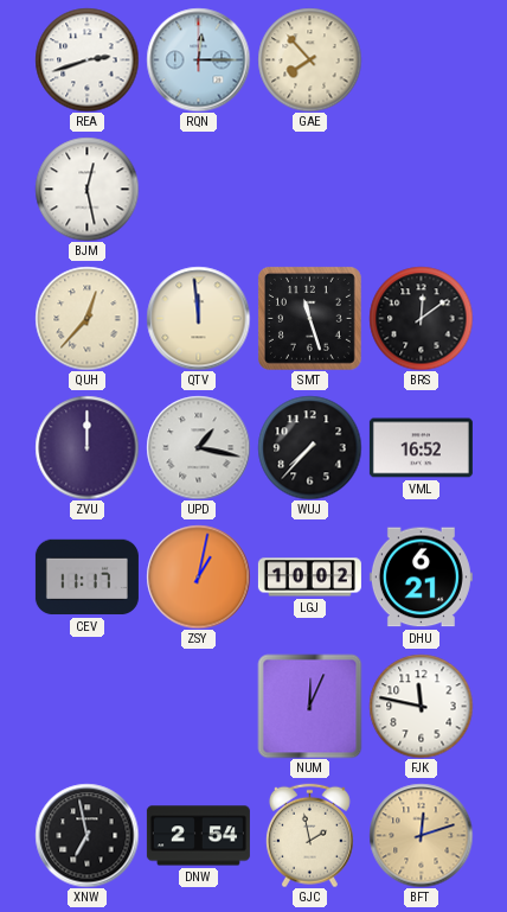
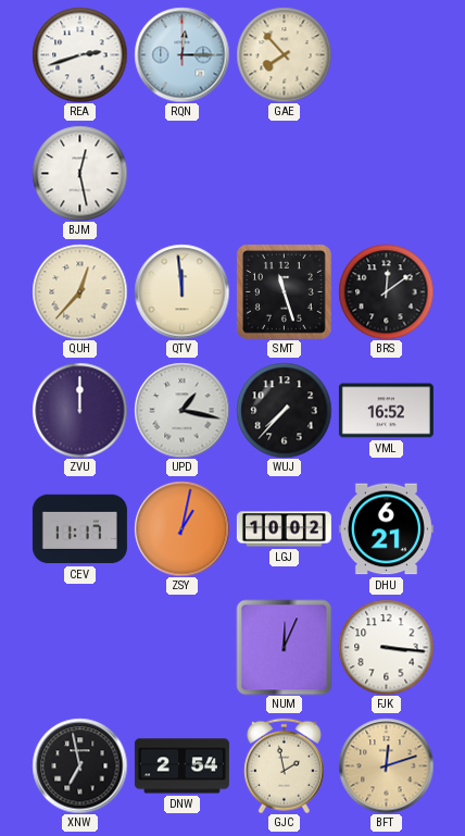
FJK: 11:47 -> 3:16 (386, 647)
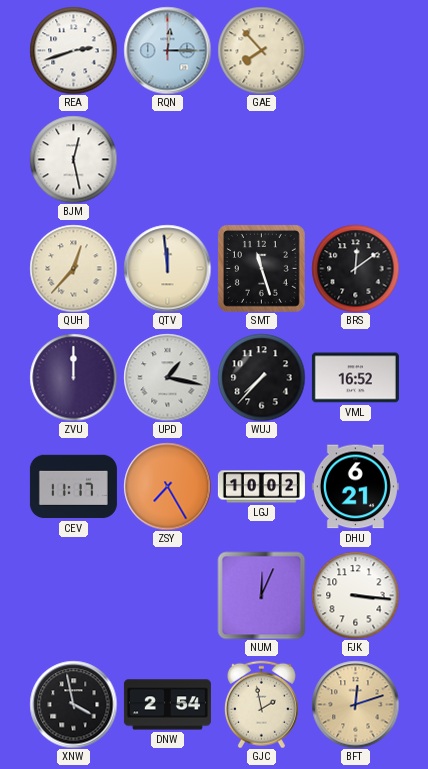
ZSY: 1:02 -> 7:25 (167, 486)
XNW: 6:58 -> 3:58 (73, 704)
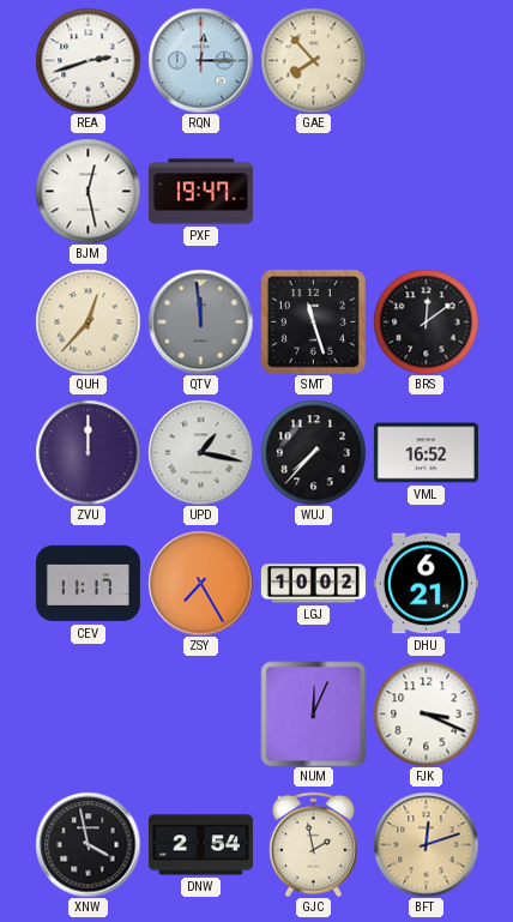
PXF: none -> 19:47 (200, 192)
QTV dial: cream -> grey (200, 321)
FJK: 3:16 -> 3:19 (426, 713)
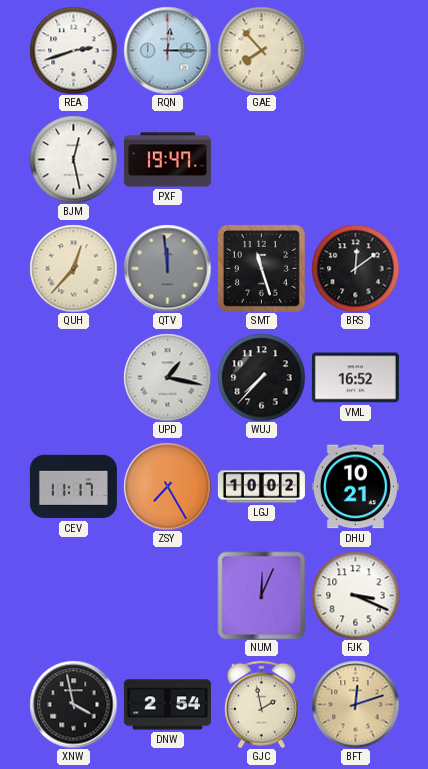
ZVU: 12:00 -> none (87, 452)
DHU: 6:21 -> 10:21 (355, 487)
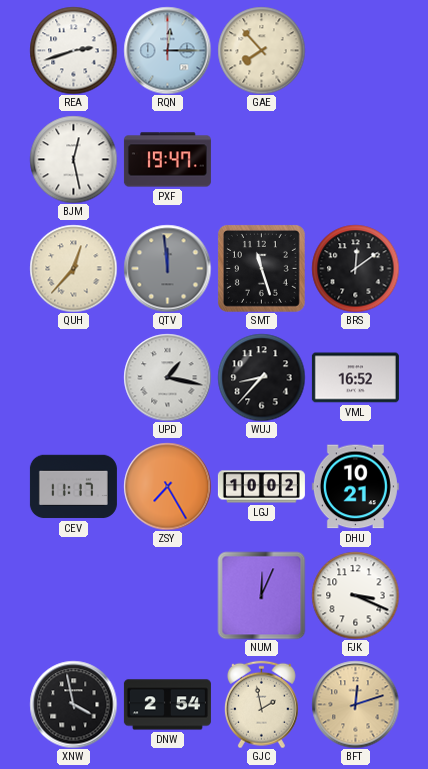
WUJ: 7:37 -> 8:37 (261, 377)
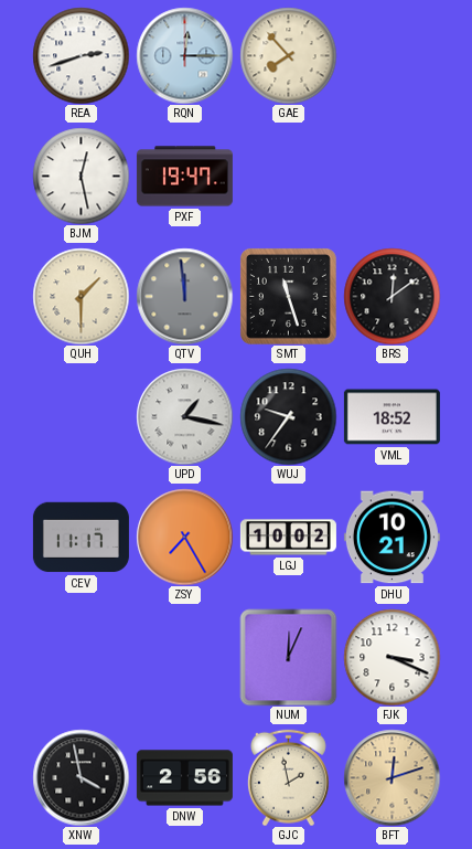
QUH: 12:37 -> 1:30 (81, 296)
WUJ: 8:37 -> 9:36 (288, 416)
VML: 16:52 -> 18:52 (391, 417)
DNW: 2:54 -> 2:56 (184, 778)
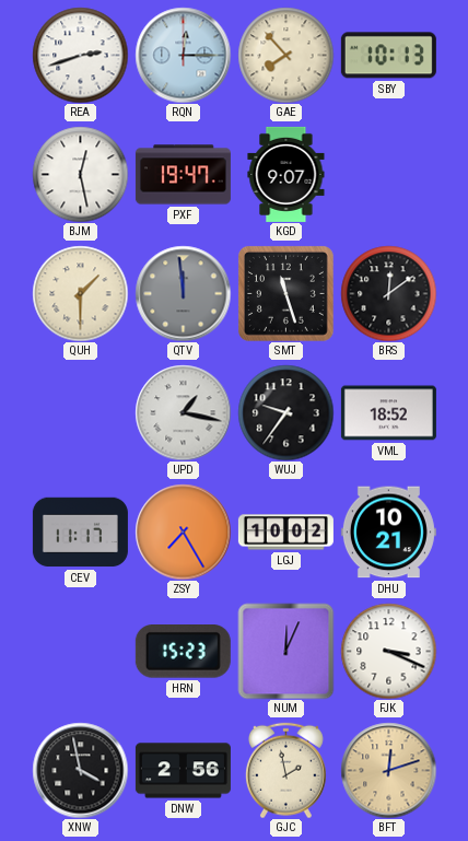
SBY: none -> 10:13 (388, 56)
KGD: none -> 9:07 (286, 174)
HRN: none -> 15:23 (183, 652)
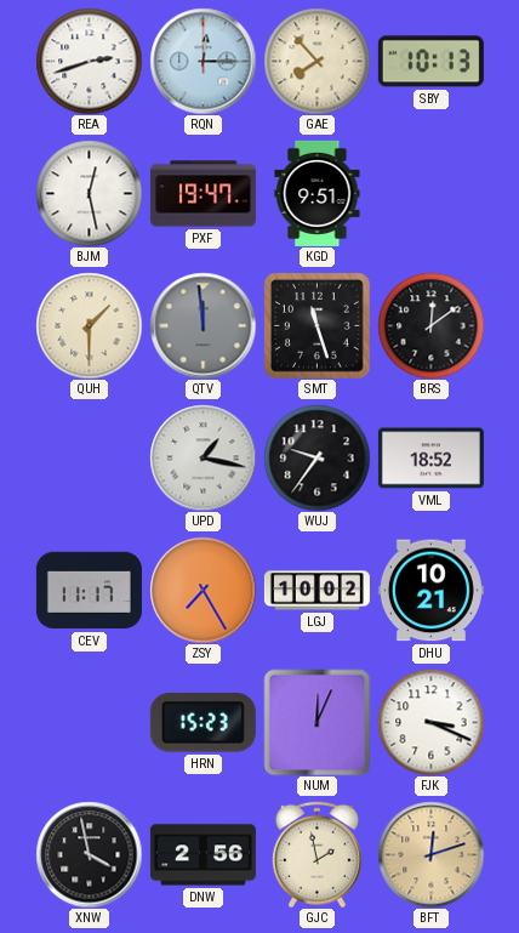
KGD: 9:07 -> 9:51 (318, 193)
